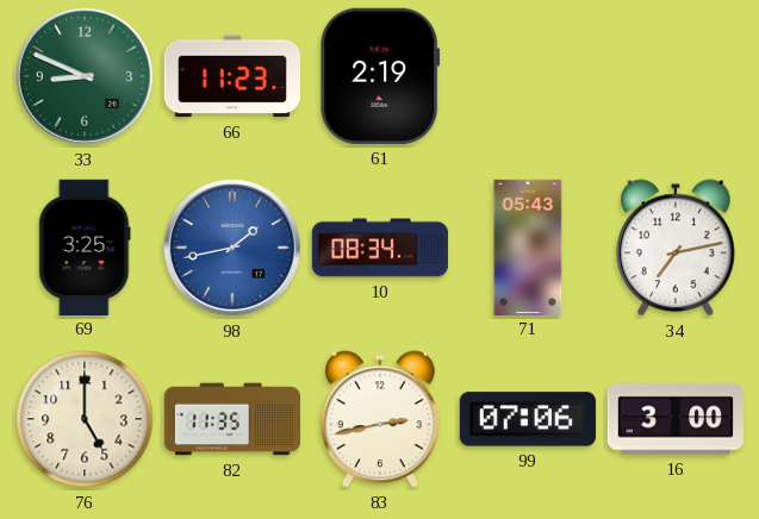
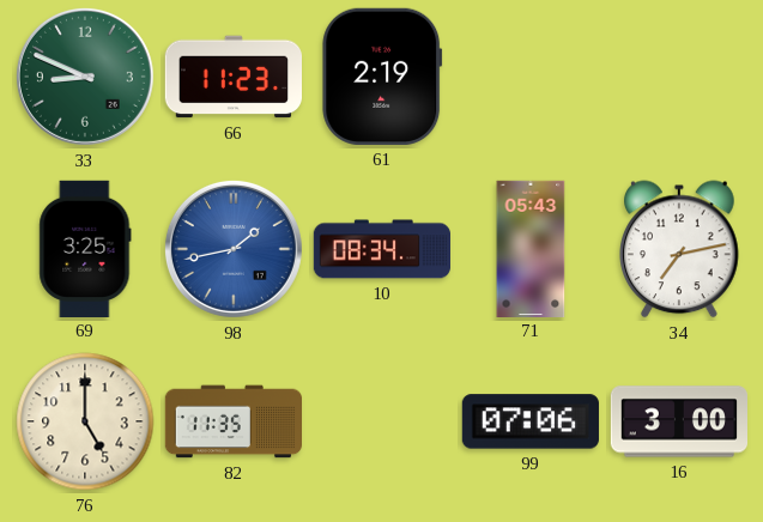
83: 2:43 -> none (381, 419)
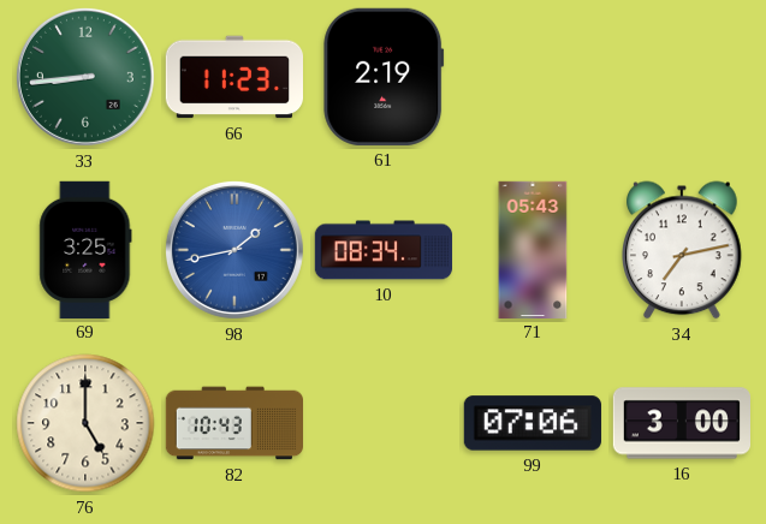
33: 8:49 -> 8:44 (85, 77)
82: 11:35 -> 10:43 (233, 423)
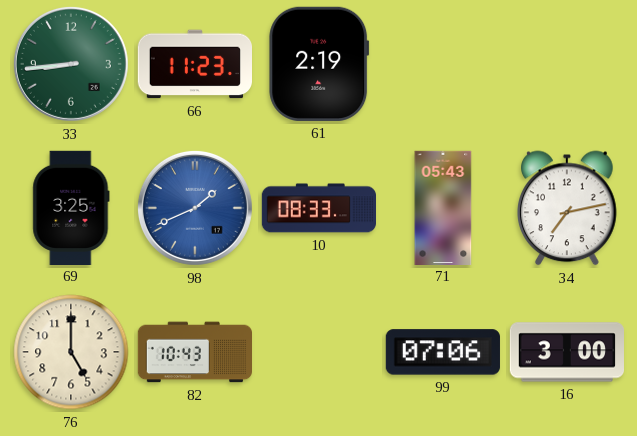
98: 1:43 -> 1:41 (195, 208)
10: 08:34 -> 08:33 (318, 208)
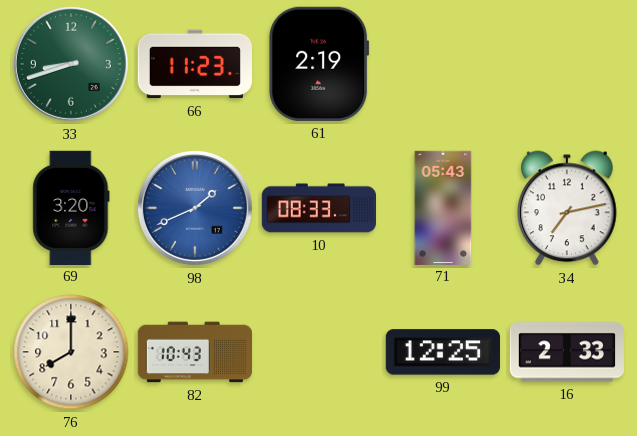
33: 8:44 -> 8:42 (71, 64)
69: 3:25 -> 3:20 (71, 207)
76: 5:00 -> 8:00 (71, 352)
99: 07:06 -> 12:25 (443, 352)
16: 3:00 -> 2:33 (566, 352)
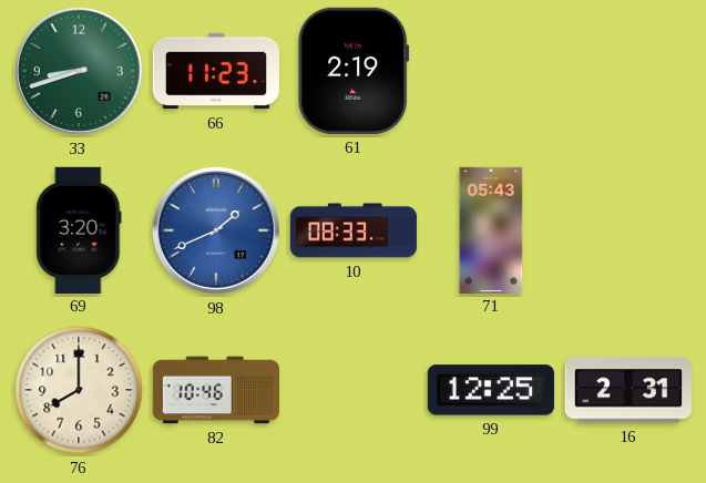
34: 7:13 -> none (568, 208)
82: 10:43 -> 10:46 (215, 390)
16: 2:33 -> 2:31 (627, 390)
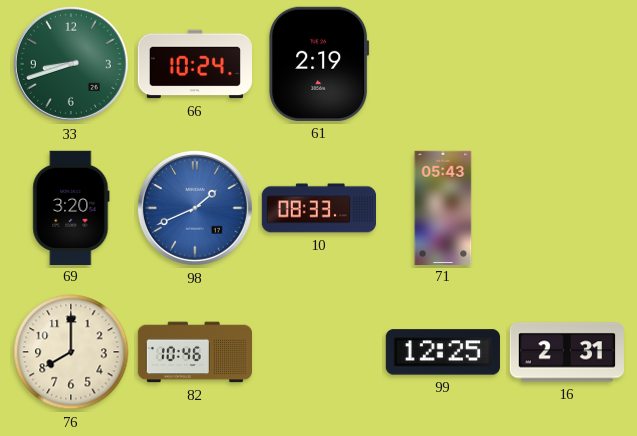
66: 11:23 -> 10:24 (194, 64)
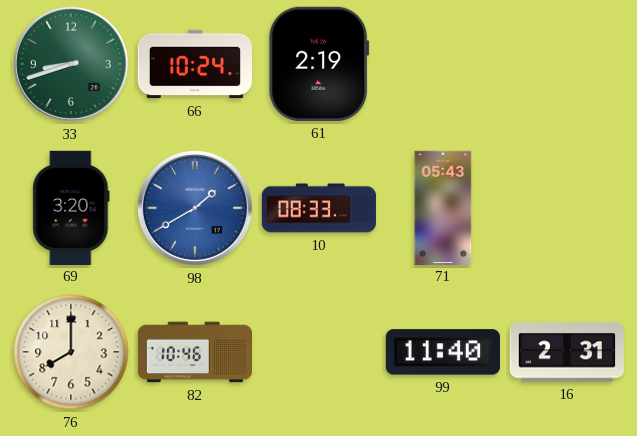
98: 1:41 -> 1:40 (195, 208)
99: 12:25 -> 11:40 (443, 352)
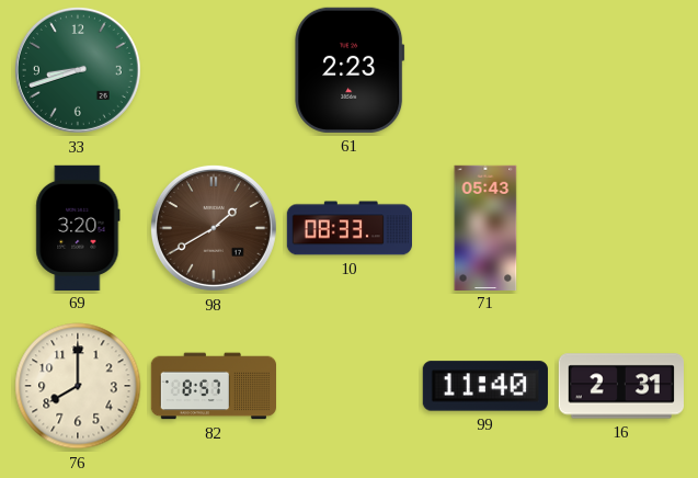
66: 10:24 -> none (194, 64)
61: 2:19 -> 2:23 (350, 70)
98 dial: blue -> brown (214, 228)
82: 10:46 -> 8:57 (213, 386)
